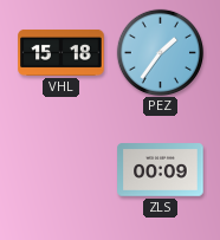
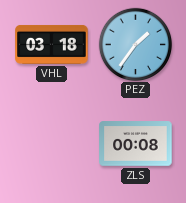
VHL: 15:18 -> 03:18 (52, 44)
ZLS: 00:09 -> 00:08 (136, 144)
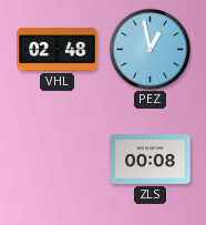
VHL: 03:18 -> 02:48 (58, 49)
PEZ: 1:36 -> 12:58 (150, 49)
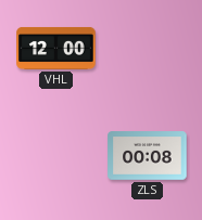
VHL: 02:48 -> 12:00 (56, 48)
PEZ: 12:58 -> none (150, 49)
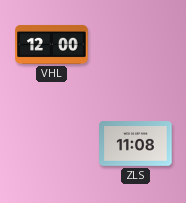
ZLS: 00:08 -> 11:08 (136, 144)
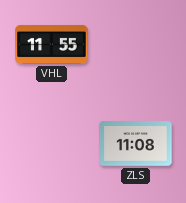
VHL: 12:00 -> 11:55 (52, 44)
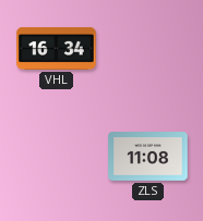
VHL: 11:55 -> 16:34 (57, 48)
